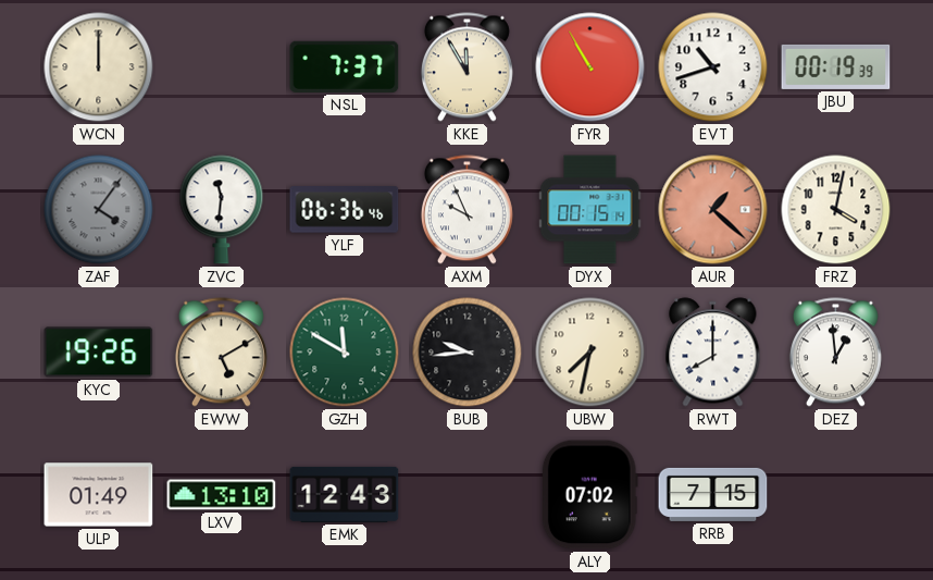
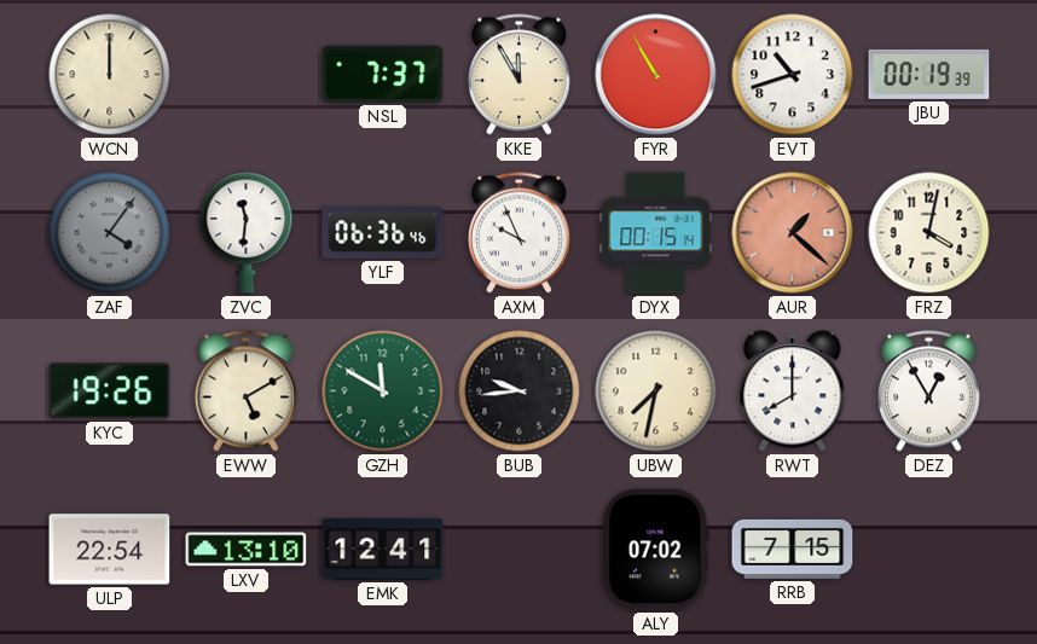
DEZ: 12:59 -> 12:55 (928, 391)
ULP: 01:49 -> 22:54 (110, 550)
EMK: 12:43 -> 12:41 (383, 549)
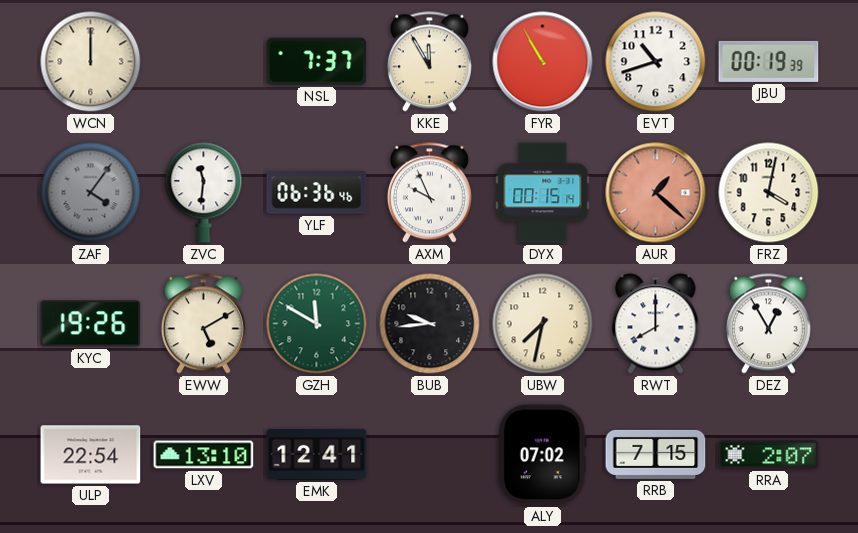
RRA: none -> 2:07 (769, 455)
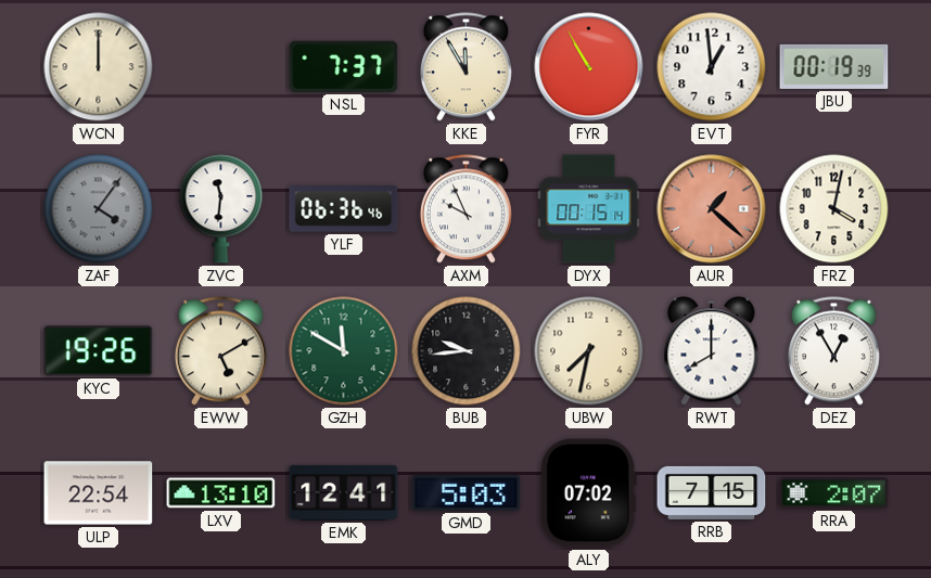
EVT: 10:42 -> 12:59 (712, 67)
GMD: none -> 5:03 (467, 492)
